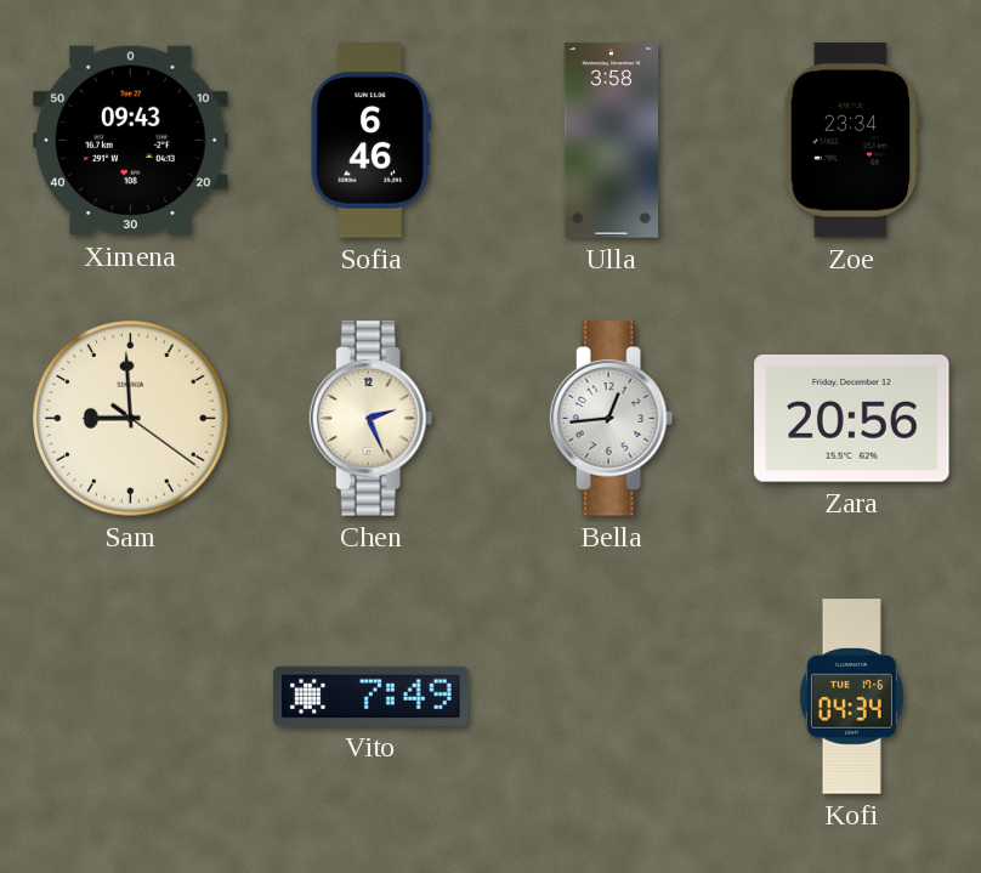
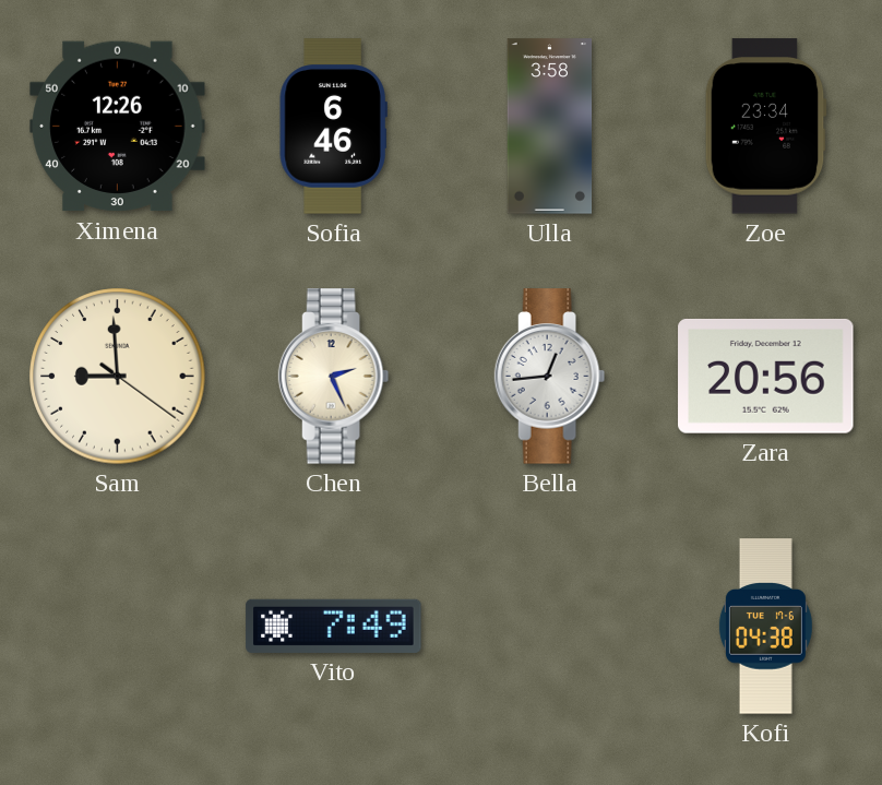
Ximena: 09:43 -> 12:26 (118, 127)
Kofi: 04:34 -> 04:38 (765, 627)
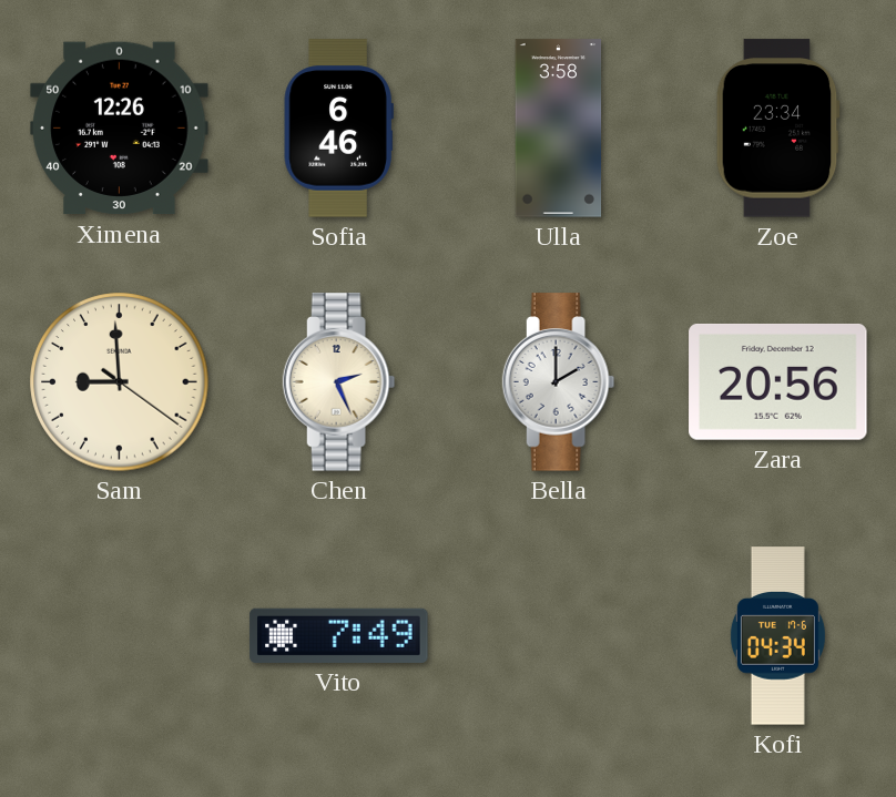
Bella: 12:44 -> 2:00 (559, 382)
Kofi: 04:38 -> 04:34 (777, 636)
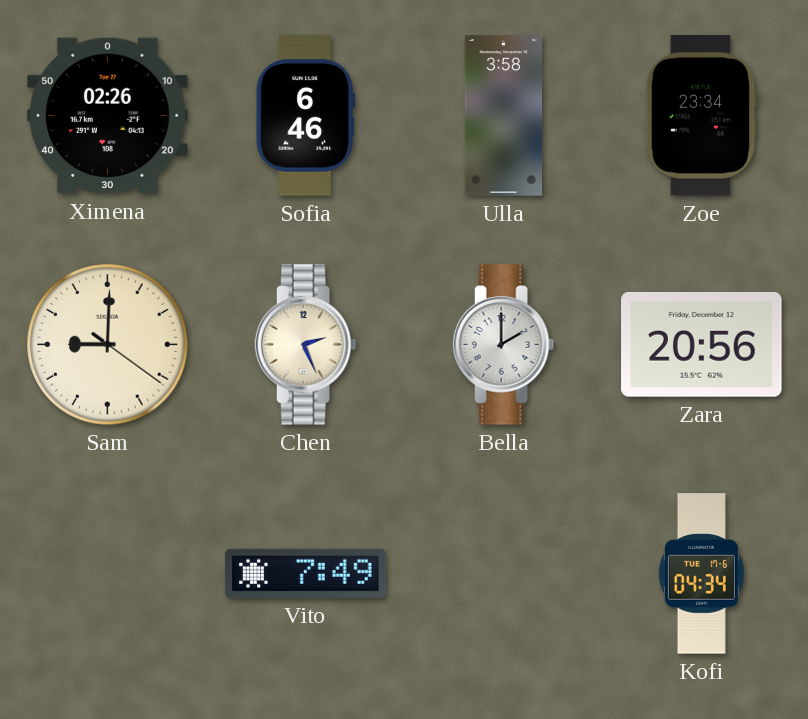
Ximena: 12:26 -> 02:26 (108, 116)
Sam: 8:59 -> 9:00 (108, 345)
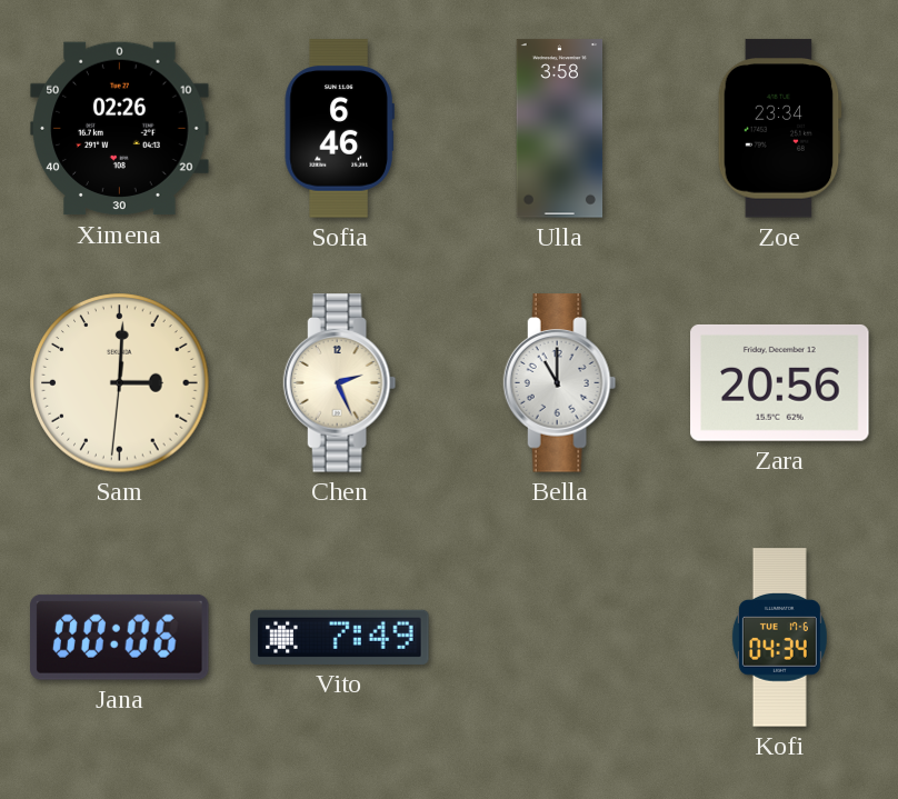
Sam: 9:00 -> 3:00 (120, 383)
Bella: 2:00 -> 11:00 (560, 383)
Jana: none -> 00:06 (120, 637)
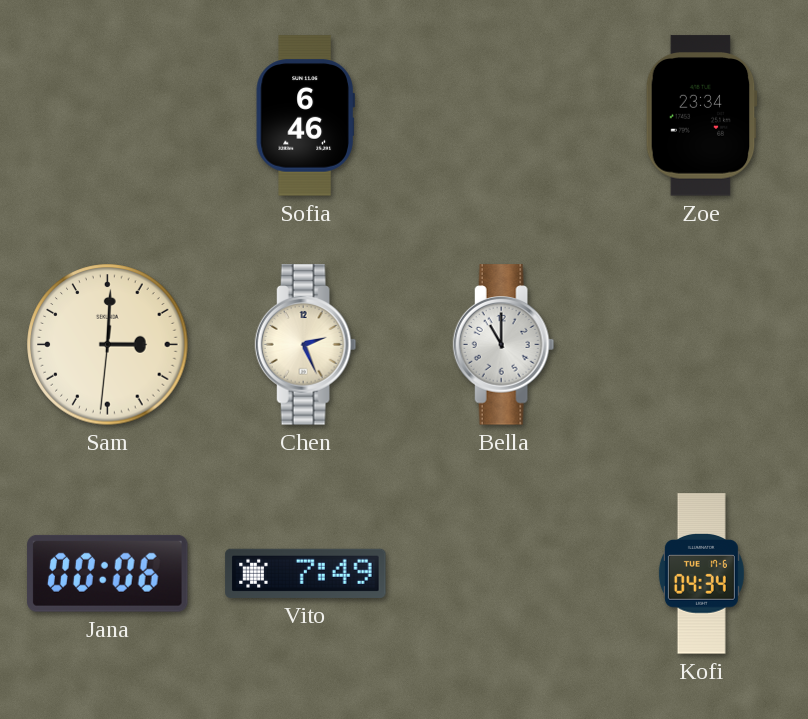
Ximena: 02:26 -> none (120, 129)
Ulla: 3:58 -> none (560, 129)
Zara: 20:56 -> none (780, 382)
